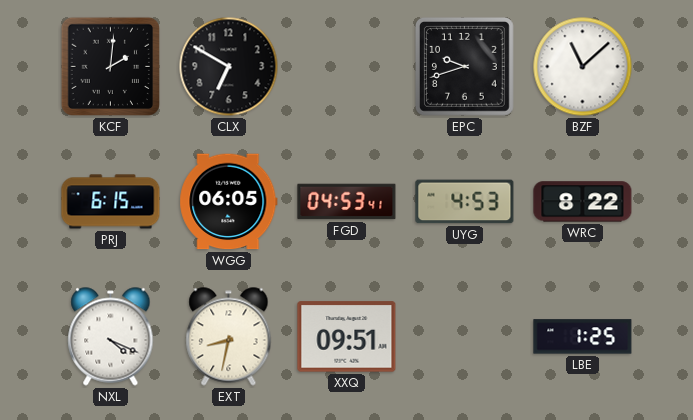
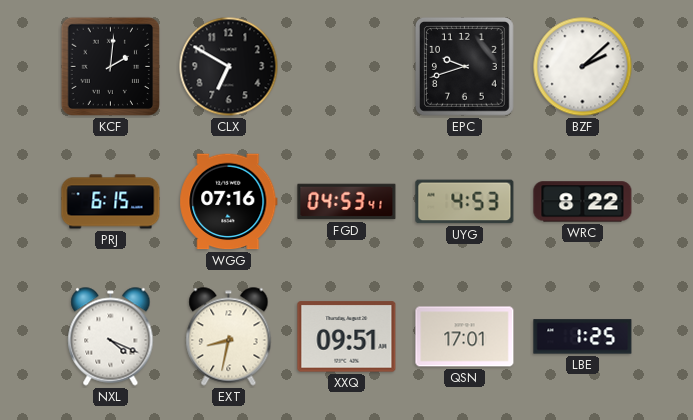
BZF: 11:08 -> 2:08 (583, 67)
WGG: 06:05 -> 07:16 (229, 202)
QSN: none -> 17:01 (465, 337)
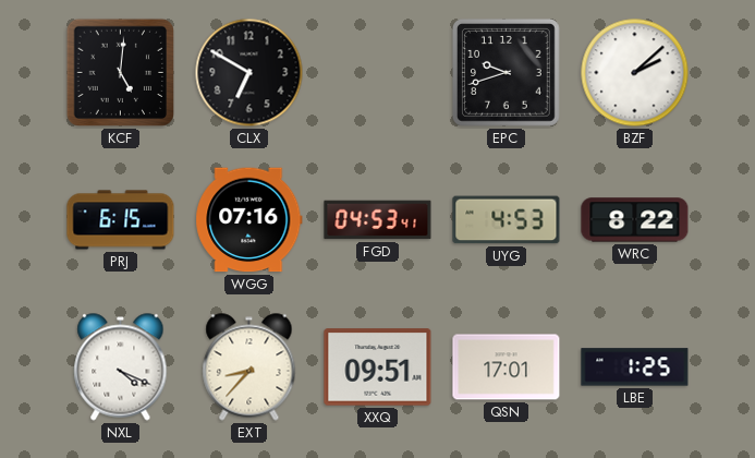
KCF: 2:01 -> 5:01 (121, 73)
EXT: 8:32 -> 8:37 (249, 367)
